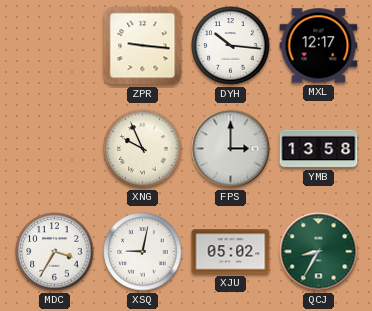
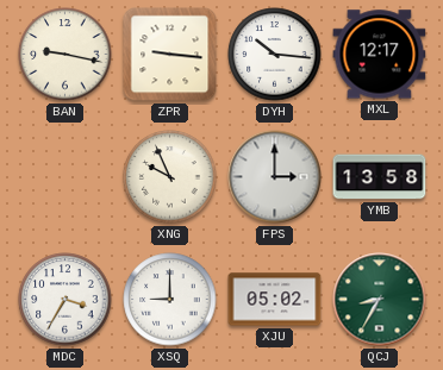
BAN: none -> 9:17 (65, 55)
XSQ: 9:02 -> 9:00 (170, 300)
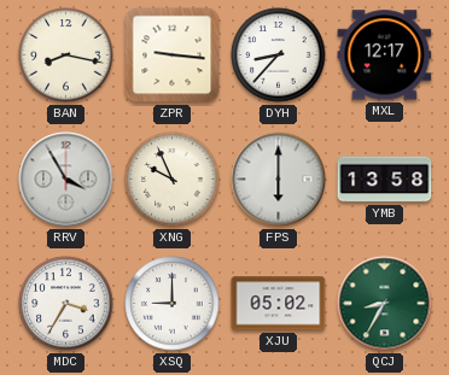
BAN: 9:17 -> 8:17 (66, 55)
DYH: 10:16 -> 8:37 (279, 55)
RRV: none -> 3:55 (66, 180)
FPS: 3:00 -> 6:00 (279, 180)
